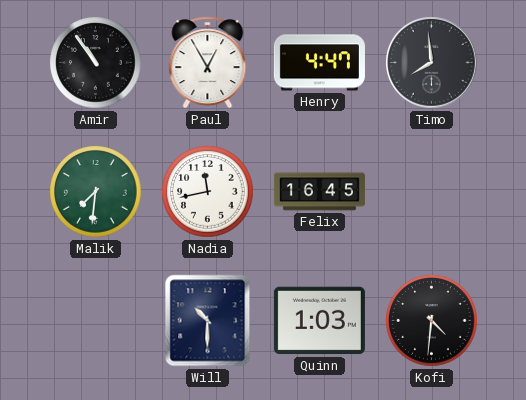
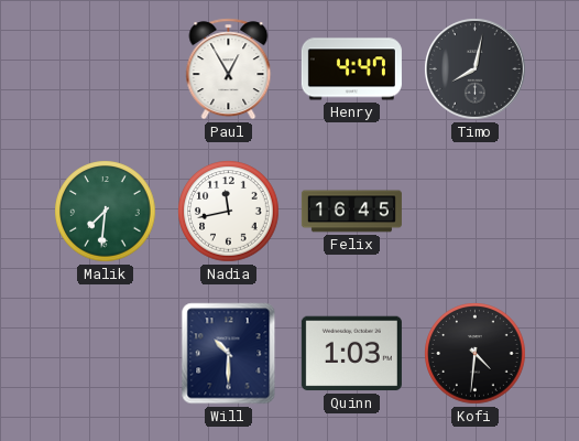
Amir: 10:54 -> none (96, 63)
Timo: 7:59 -> 8:02 (476, 69)
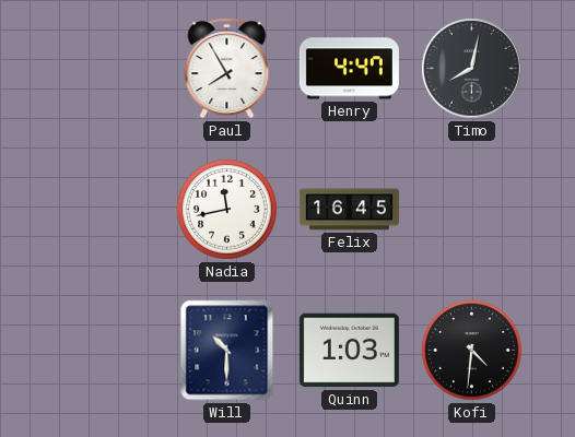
Paul: 12:55 -> 7:55 (227, 69)
Malik: 7:31 -> none (106, 212)
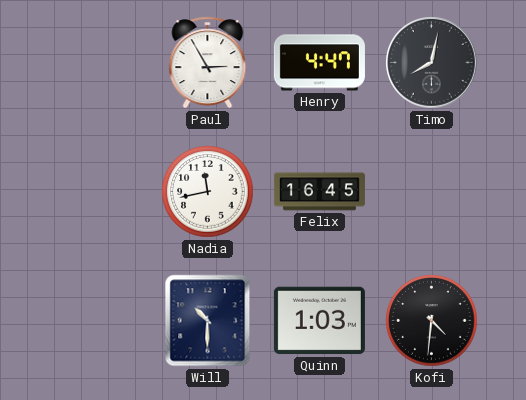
Paul: 7:55 -> 2:55 (208, 63)
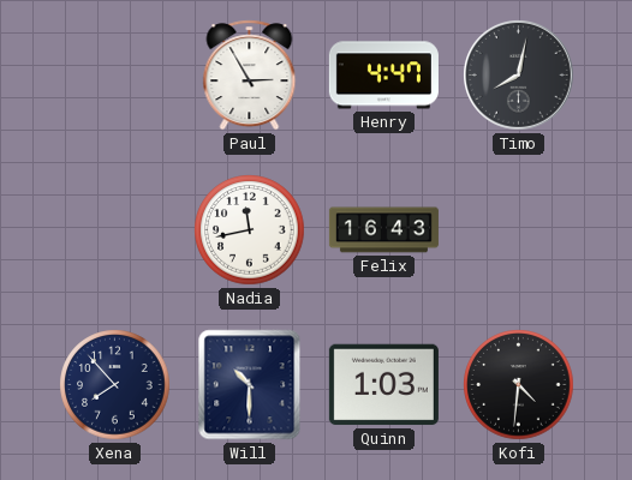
Felix: 16:45 -> 16:43 (383, 230)
Xena: none -> 7:53 (115, 385)
